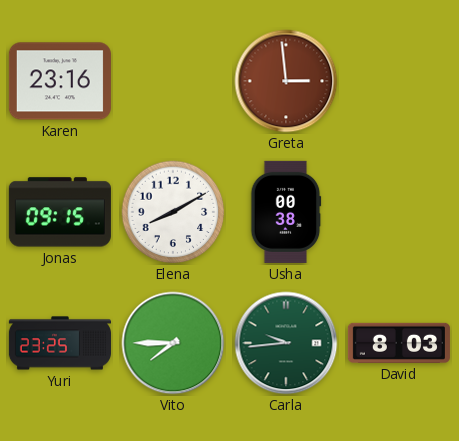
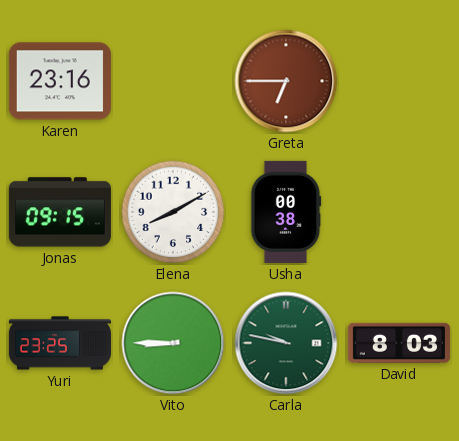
Greta: 2:59 -> 6:45 (286, 81)
Vito: 7:45 -> 8:45 (173, 343)
Carla: 9:44 -> 9:47 (286, 343)
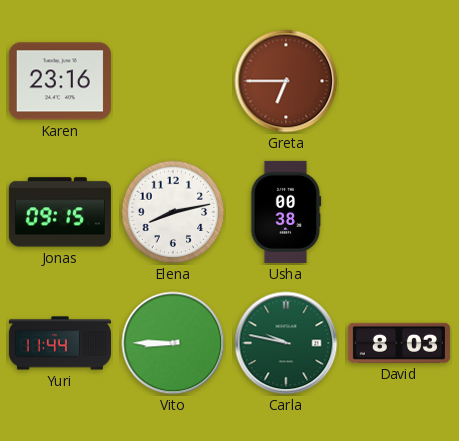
Elena: 8:10 -> 8:13 (173, 212)
Yuri: 23:25 -> 11:44 (60, 343)
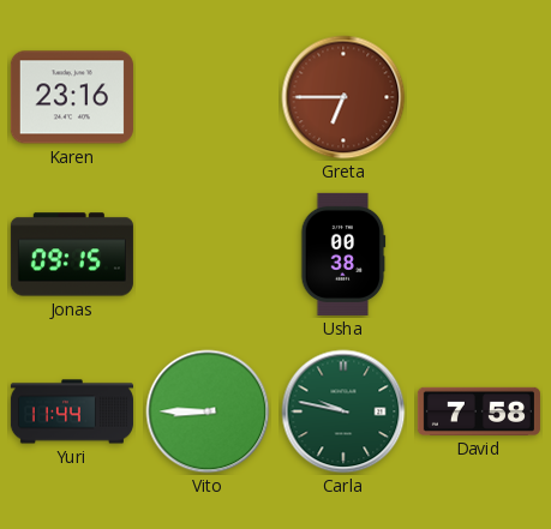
Elena: 8:13 -> none (173, 212)
David: 8:03 -> 7:58 (479, 411)
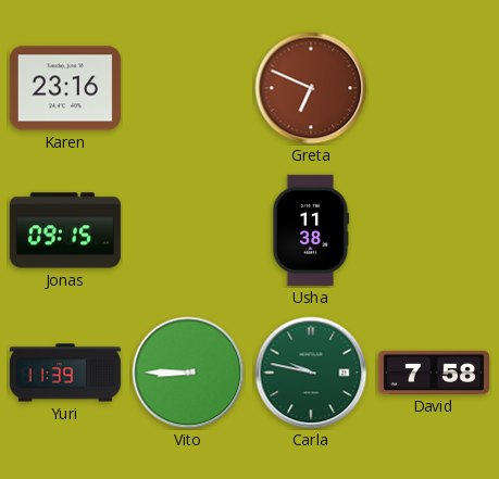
Greta: 6:45 -> 6:49 (311, 88)
Usha: 00:38 -> 11:38 (311, 230)
Yuri: 11:44 -> 11:39 (65, 373)
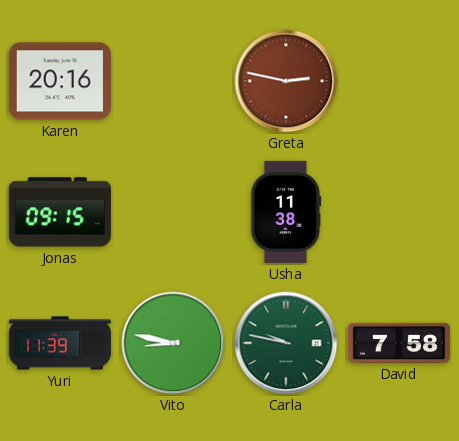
Karen: 23:16 -> 20:16 (60, 81)
Greta: 6:49 -> 2:47 (286, 81)
Vito: 8:45 -> 8:47 (173, 343)
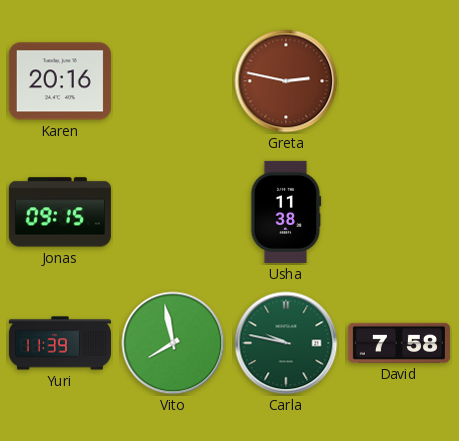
Vito: 8:47 -> 7:58 (173, 343)
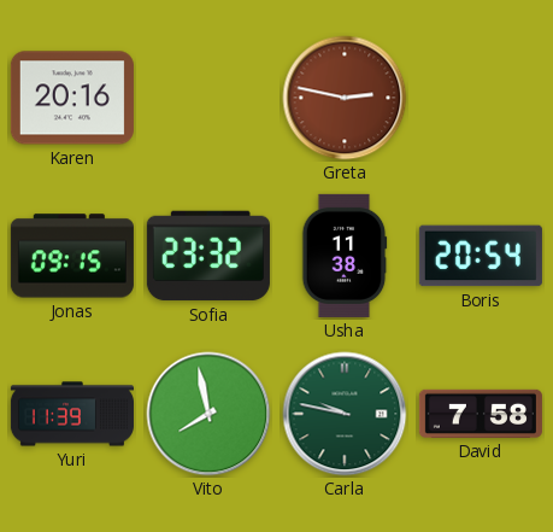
Sofia: none -> 23:32 (208, 256)
Boris: none -> 20:54 (481, 256)
